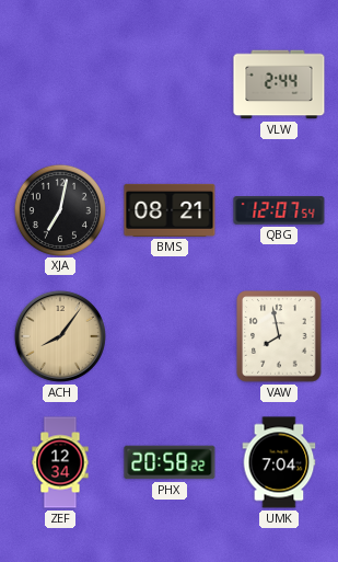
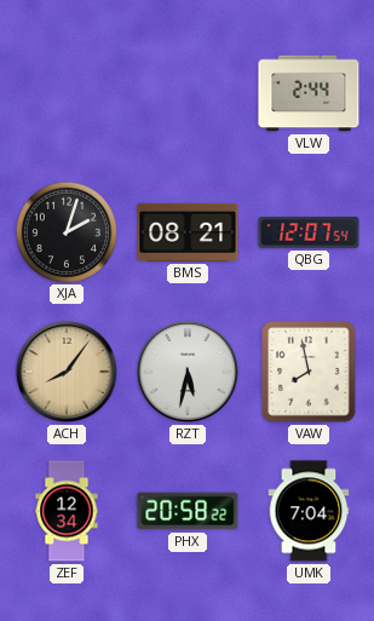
XJA: 7:02 -> 2:03 (65, 231)
RZT: none -> 5:32 (188, 372)
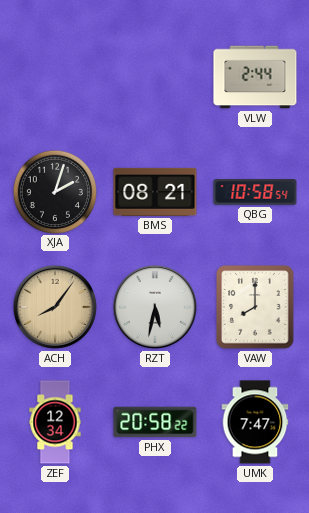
QBG: 12:07 -> 10:58 (255, 192)
VAW: 7:58 -> 8:00 (255, 307)
UMK: 7:04 -> 7:47 (255, 422)
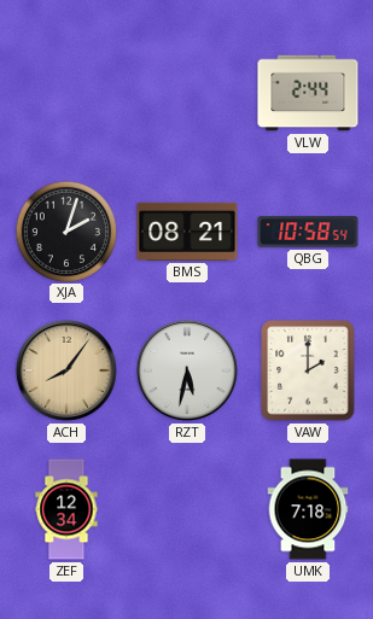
VAW: 8:00 -> 2:00 (308, 370)
PHX: 20:58 -> none (155, 422)
UMK: 7:47 -> 7:18 (308, 509)
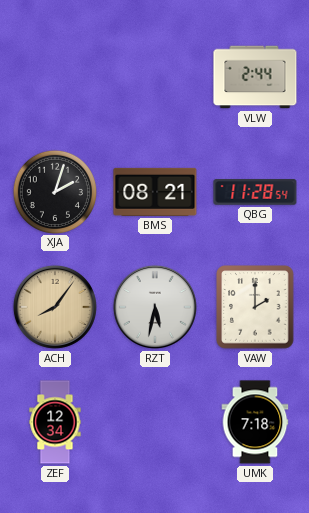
QBG: 10:58 -> 11:28 (255, 192)
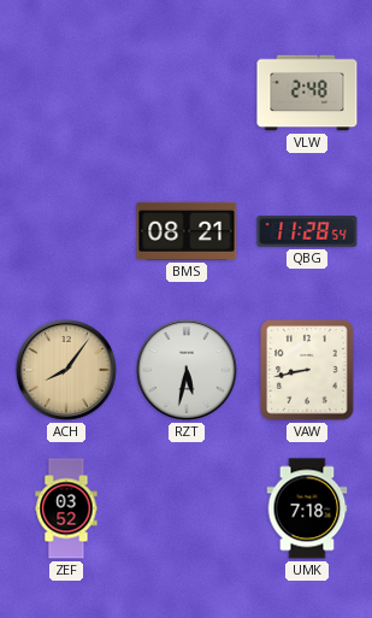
VLW: 2:44 -> 2:48 (307, 93)
XJA: 2:03 -> none (54, 191)
VAW: 2:00 -> 8:43 (307, 370)
ZEF: 12:34 -> 03:52 (66, 508)
